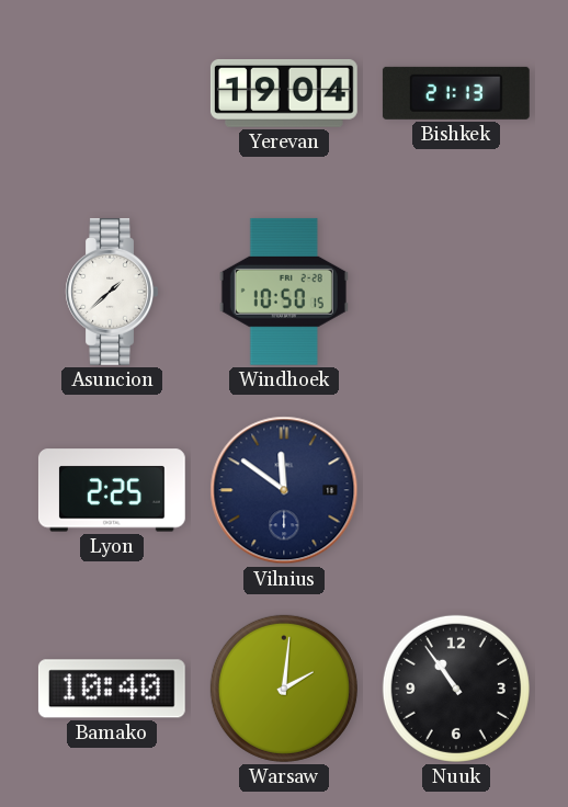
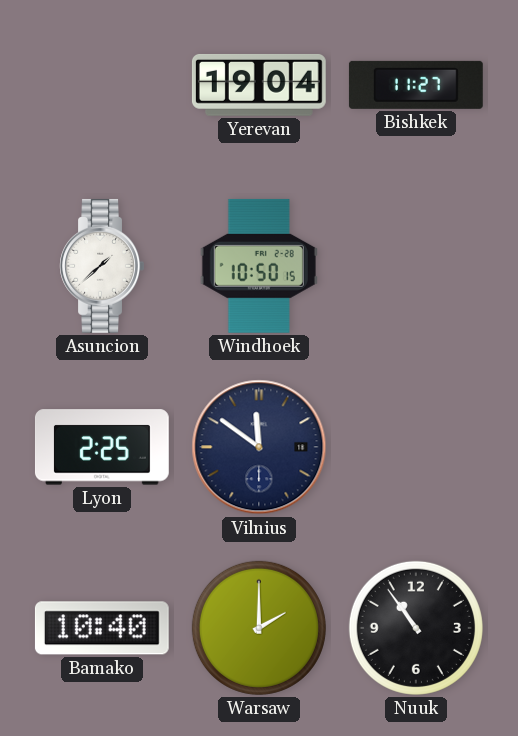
Bishkek: 21:13 -> 11:27 (416, 85)
Warsaw: 2:01 -> 2:00 (259, 628)
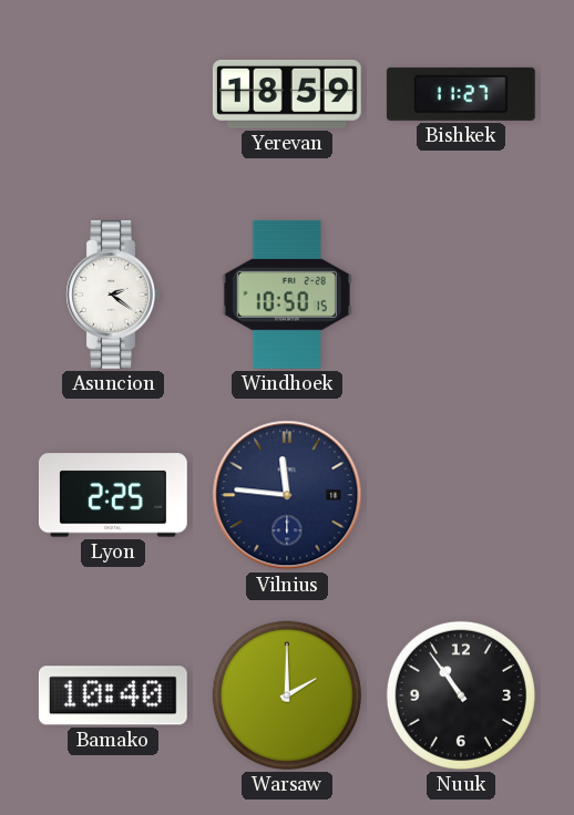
Yerevan: 19:04 -> 18:59 (287, 94)
Asuncion: 1:38 -> 2:21 (113, 295)
Vilnius: 11:51 -> 11:46 (287, 495)
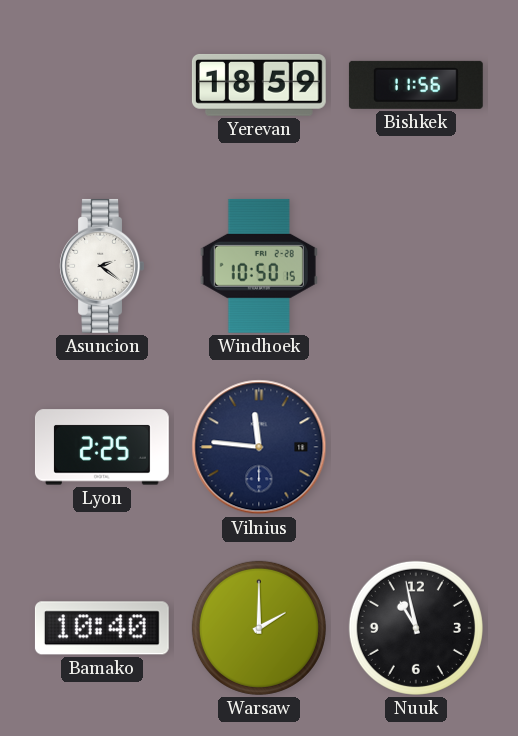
Bishkek: 11:27 -> 11:56 (416, 85)
Nuuk: 10:54 -> 10:58 (416, 628)
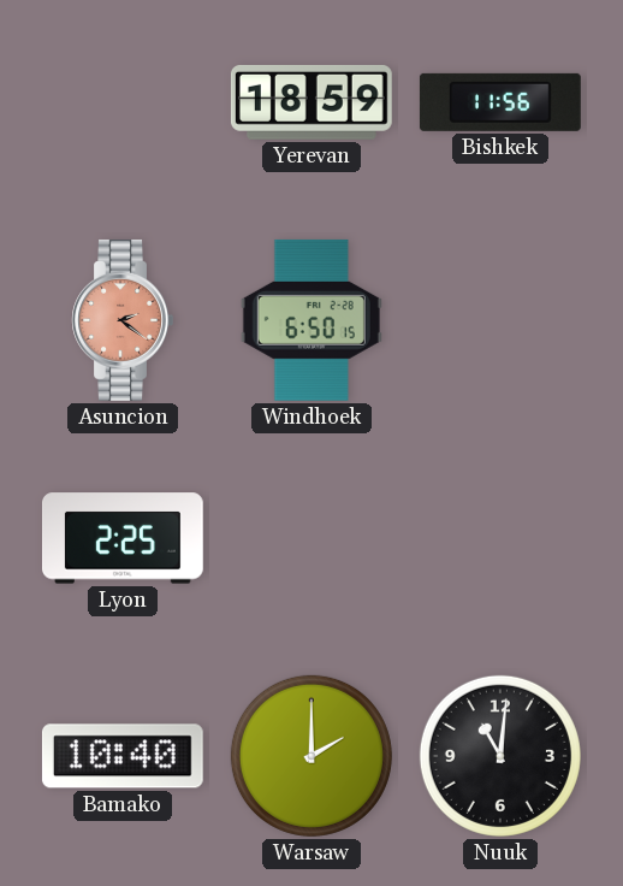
Asuncion dial: white -> salmon (123, 320)
Windhoek: 10:50 -> 6:50 (311, 320)
Vilnius: 11:46 -> none (259, 447)
Nuuk: 10:58 -> 11:01 (500, 756)
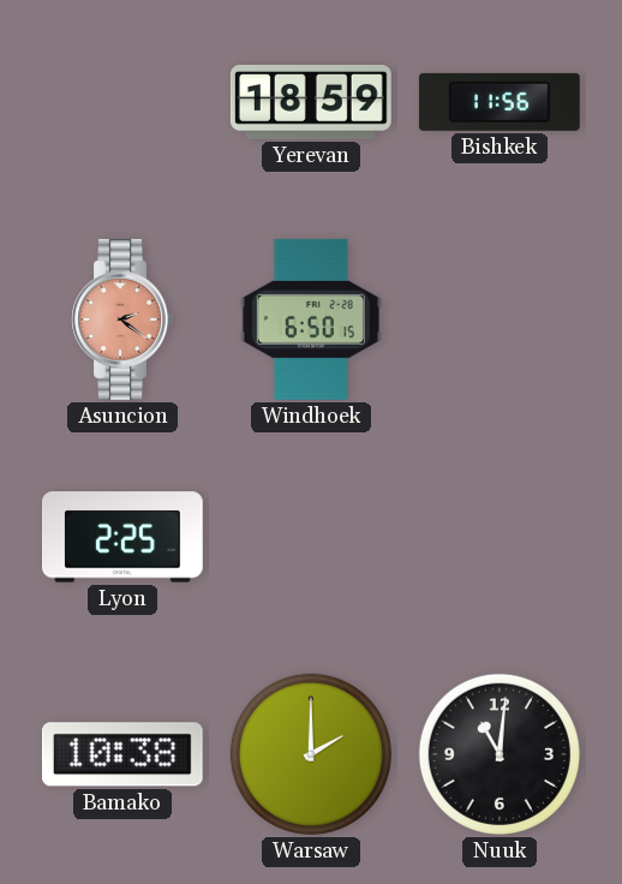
Bamako: 10:40 -> 10:38 (122, 754)
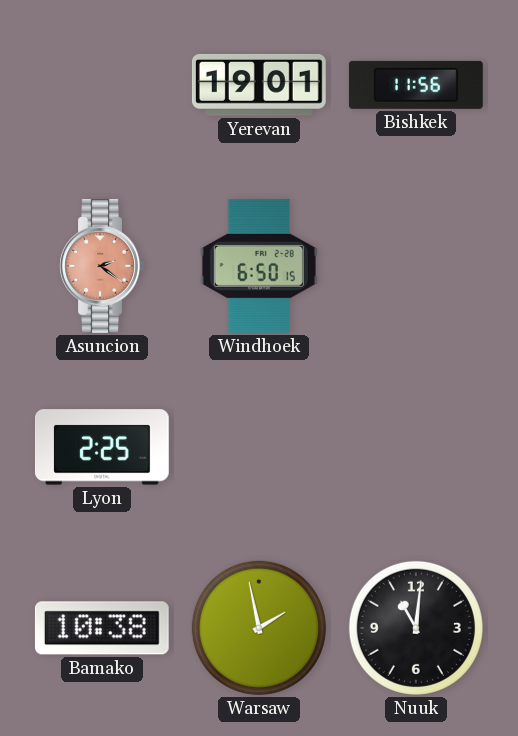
Yerevan: 18:59 -> 19:01 (259, 85)
Warsaw: 2:00 -> 1:58 (259, 628)
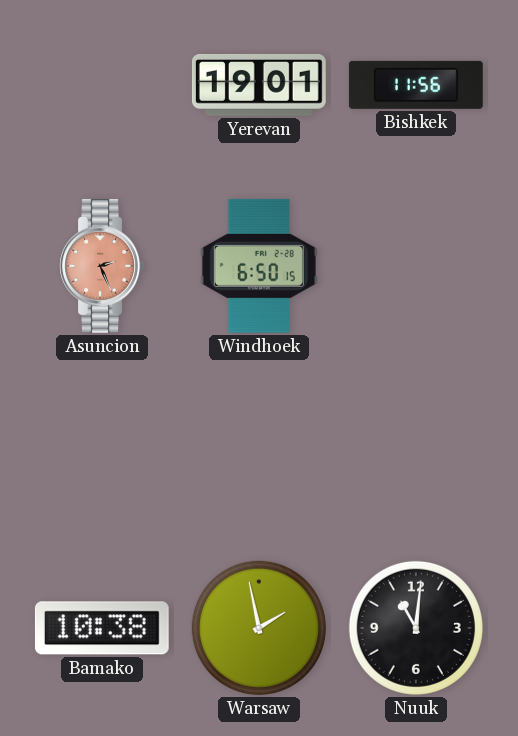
Asuncion: 2:21 -> 2:26 (102, 266)
Lyon: 2:25 -> none (102, 447)
